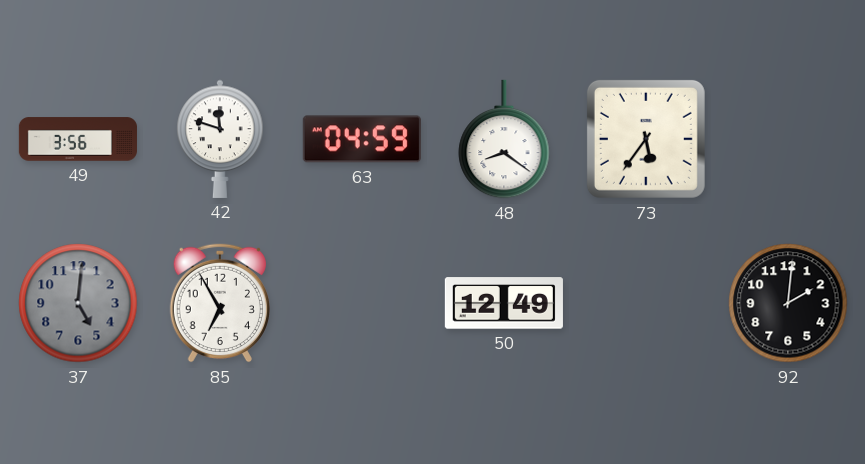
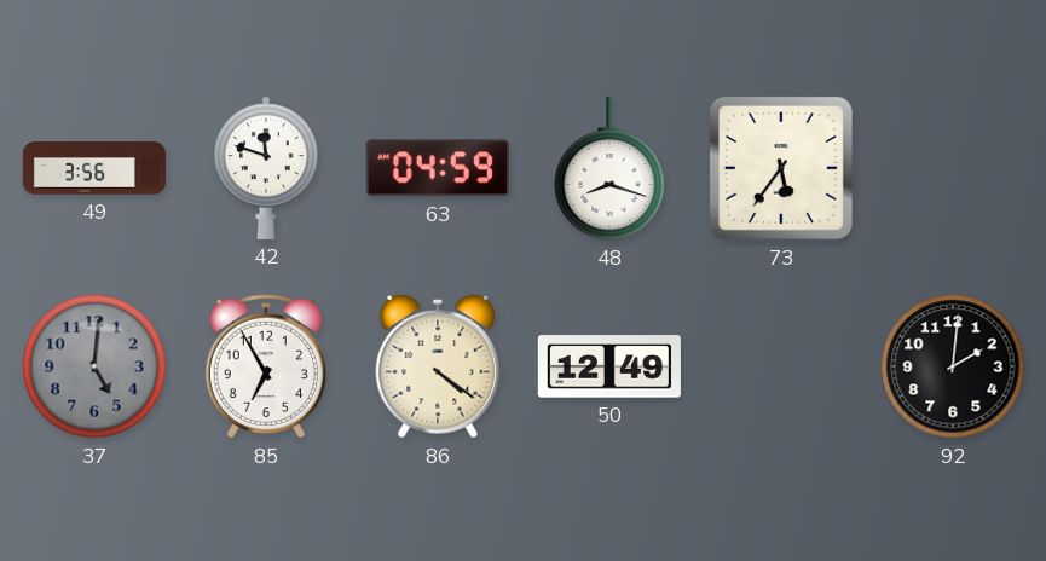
48: 8:21 -> 8:18 (609, 168)
86: none -> 4:21 (438, 366)
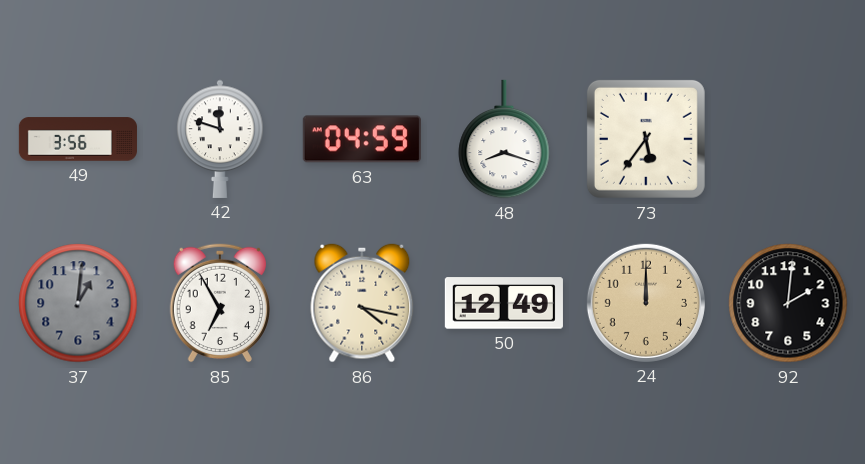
37: 5:01 -> 1:01 (78, 303)
86: 4:21 -> 4:17 (362, 303)
24: none -> 12:00 (646, 303)
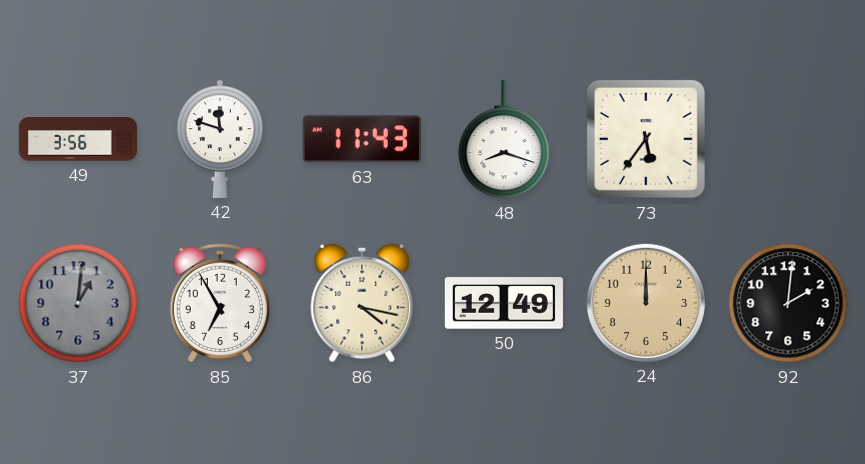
63: 04:59 -> 11:43 (362, 139)
